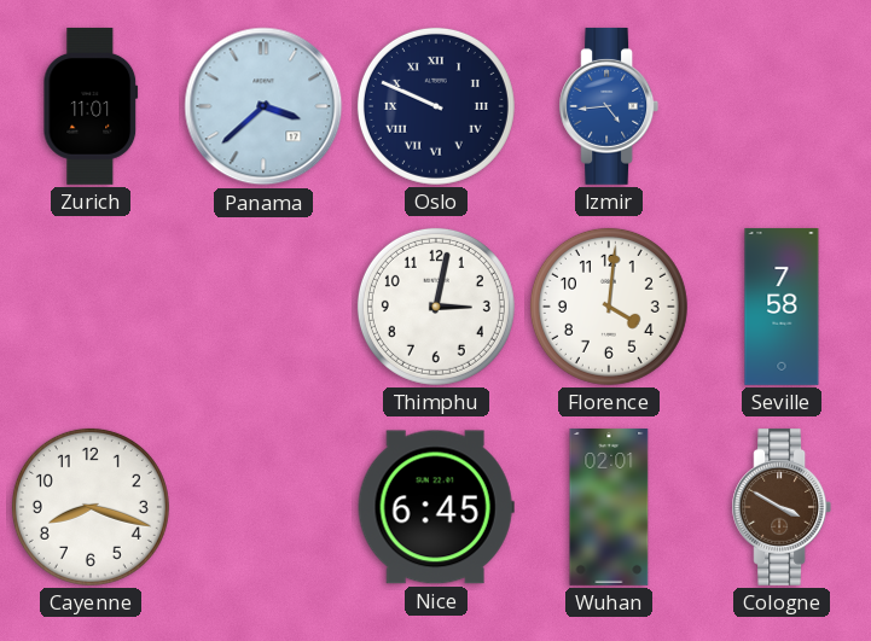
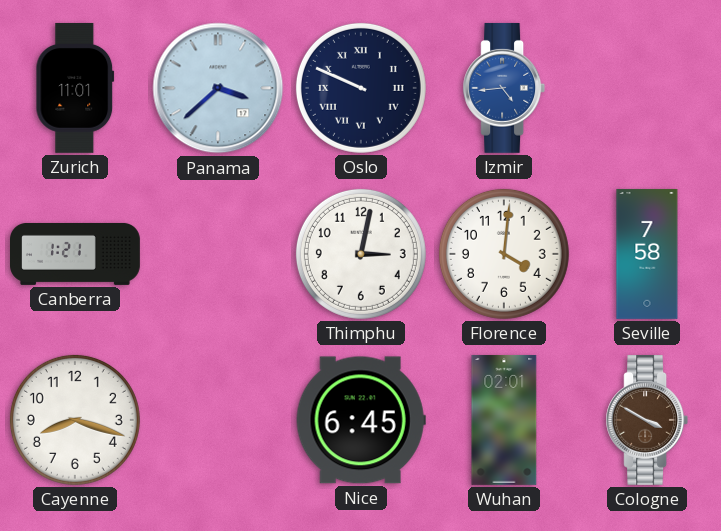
Canberra: none -> 1:21 (76, 254)
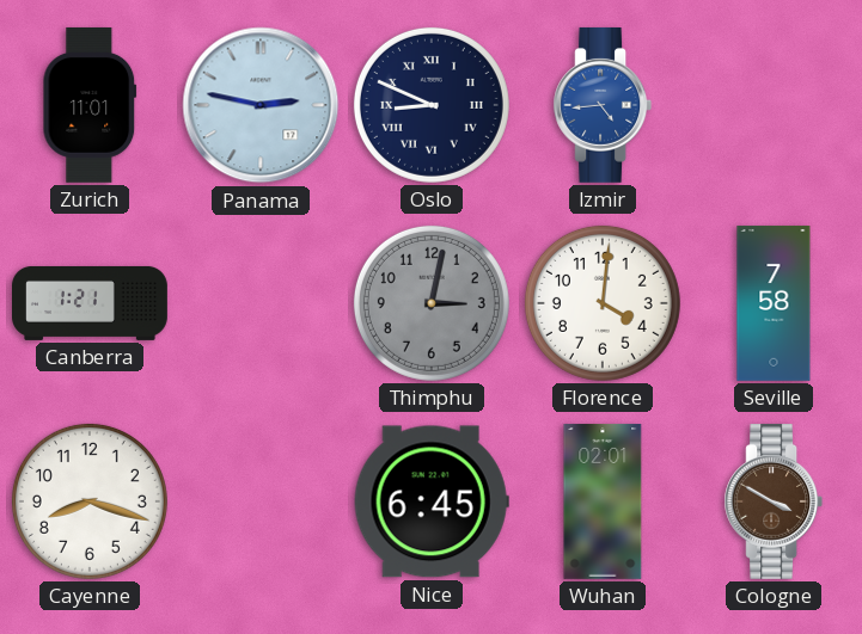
Panama: 3:38 -> 2:47 (261, 105)
Oslo: 9:49 -> 8:49 (432, 105)
Thimphu dial: white -> grey (432, 303)
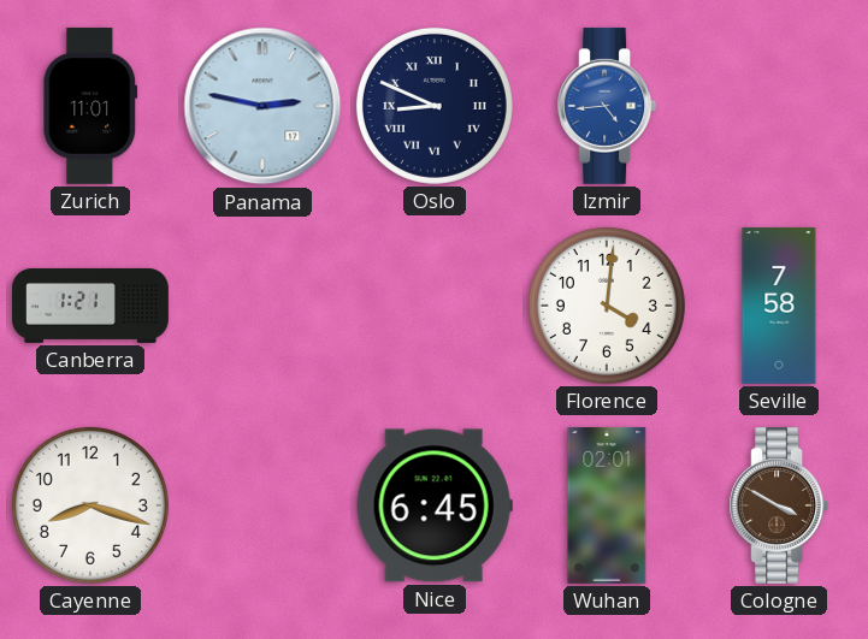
Thimphu: 3:02 -> none (432, 303)
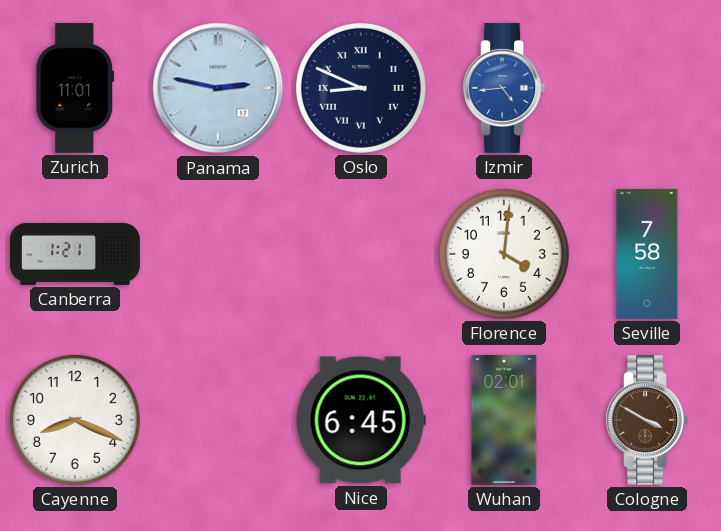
Cayenne: 8:18 -> 8:19 (75, 420)
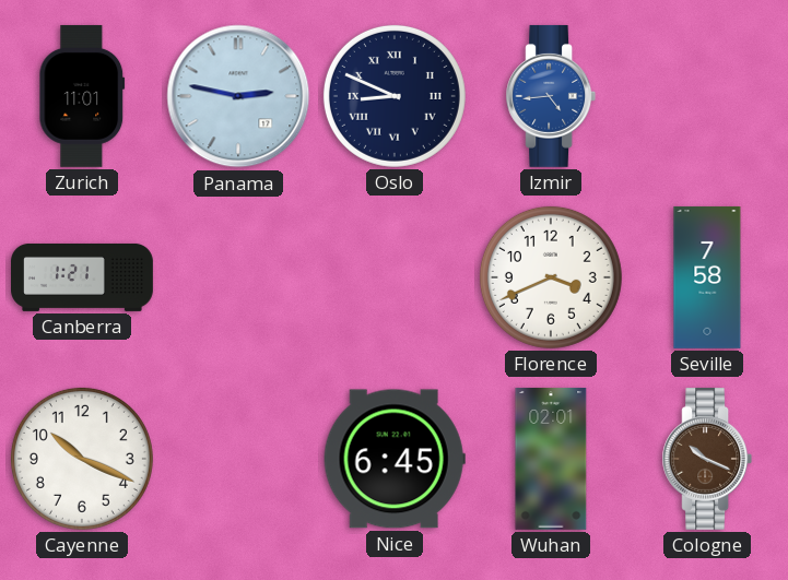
Florence: 4:01 -> 3:41 (551, 277)
Cayenne: 8:19 -> 10:19 (82, 459)
Cologne: 3:50 -> 10:19 (707, 459)
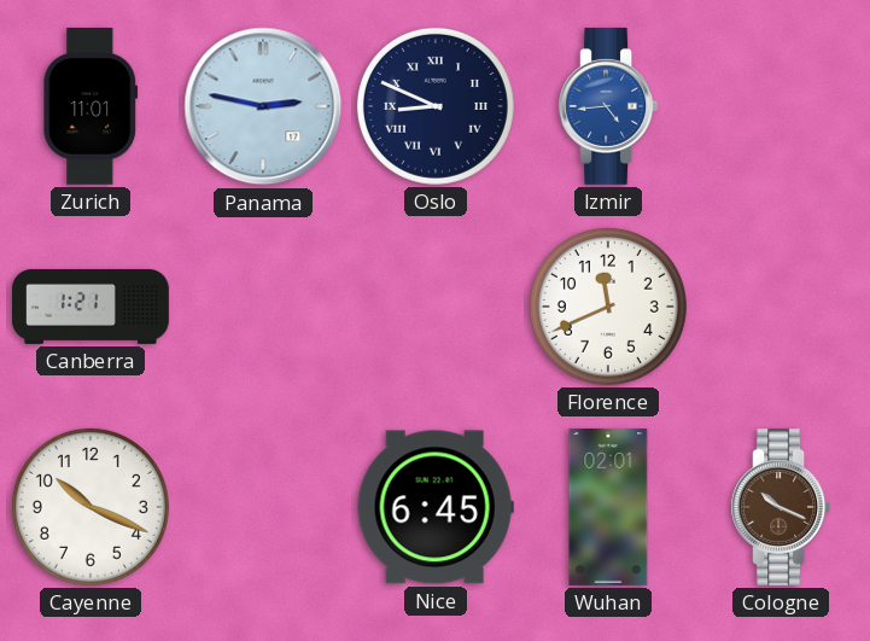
Florence: 3:41 -> 11:41 (608, 307)
Seville: 7:58 -> none (707, 277)
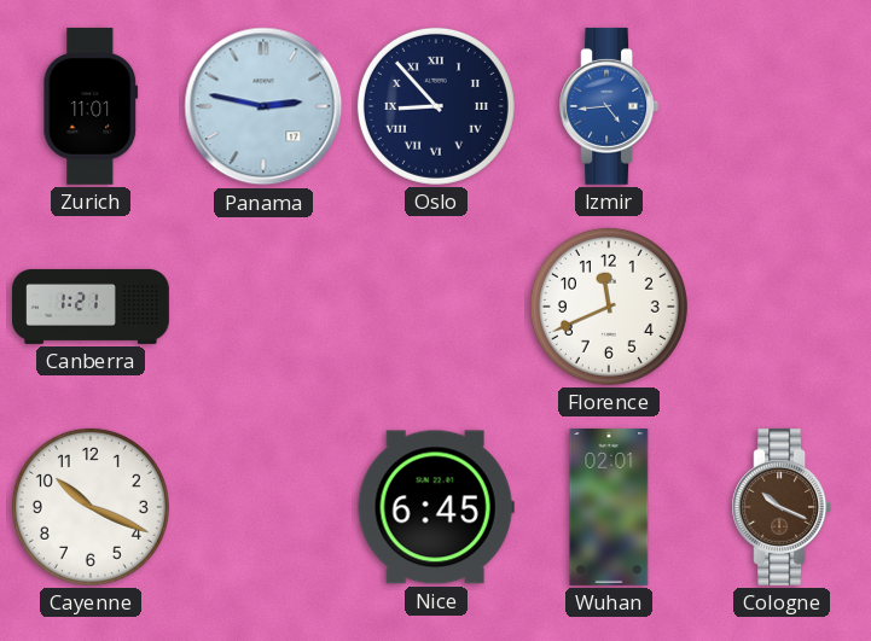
Oslo: 8:49 -> 8:53 (436, 106)
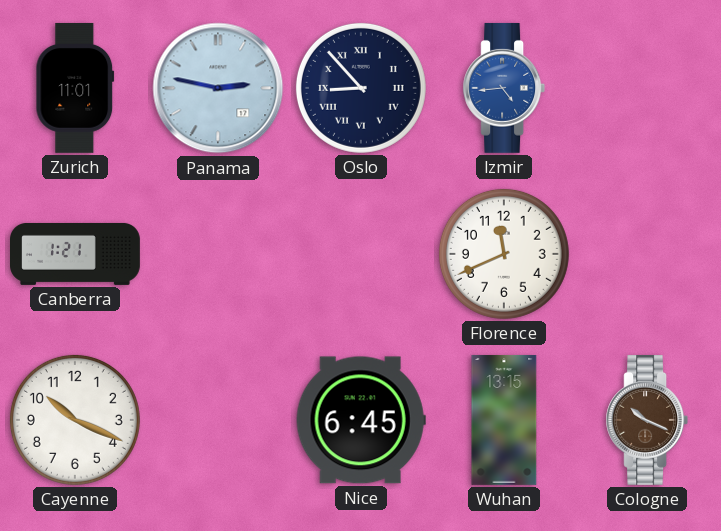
Wuhan: 02:01 -> 13:15 (504, 420)
